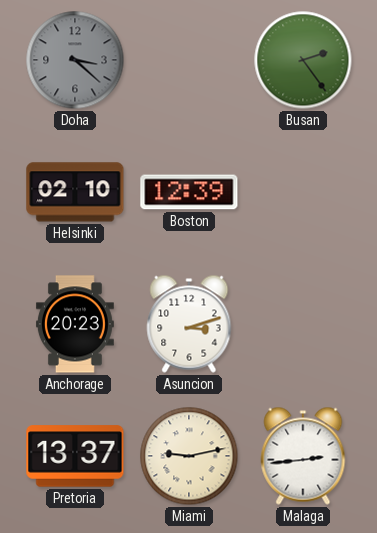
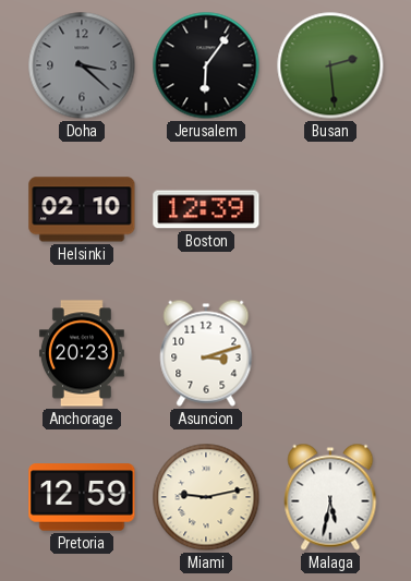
Jerusalem: none -> 6:06 (206, 65)
Busan: 2:24 -> 2:29 (330, 65)
Pretoria: 13:37 -> 12:59 (82, 497)
Malaga: 2:44 -> 5:32 (330, 497)
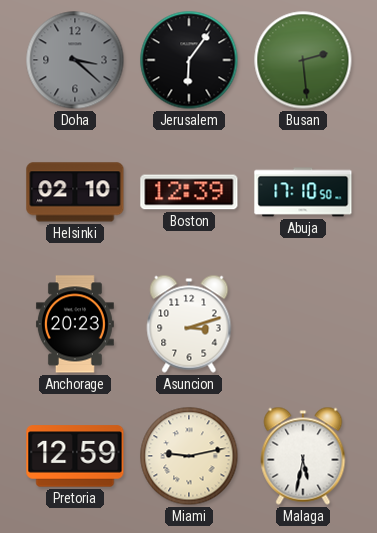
Abuja: none -> 17:10 (303, 192)
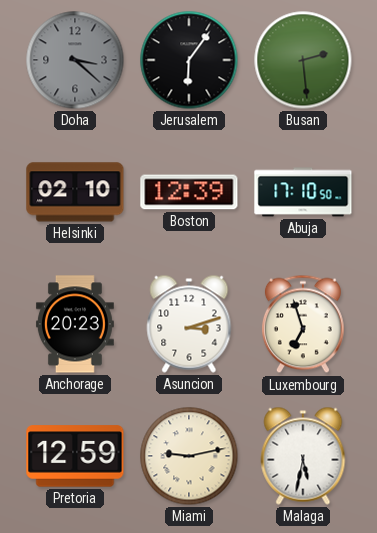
Luxembourg: none -> 6:57 (303, 324)
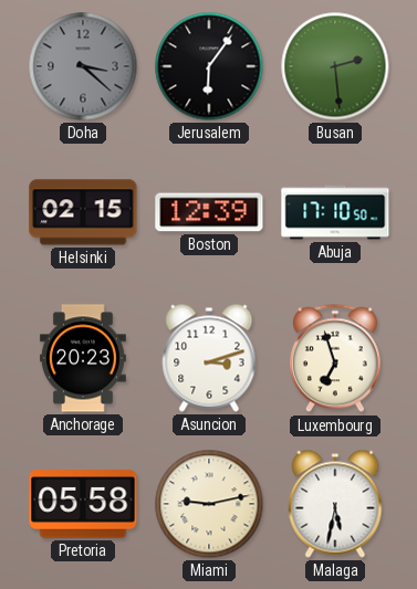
Helsinki: 02:10 -> 02:15 (83, 212)
Pretoria: 12:59 -> 05:58 (83, 504)
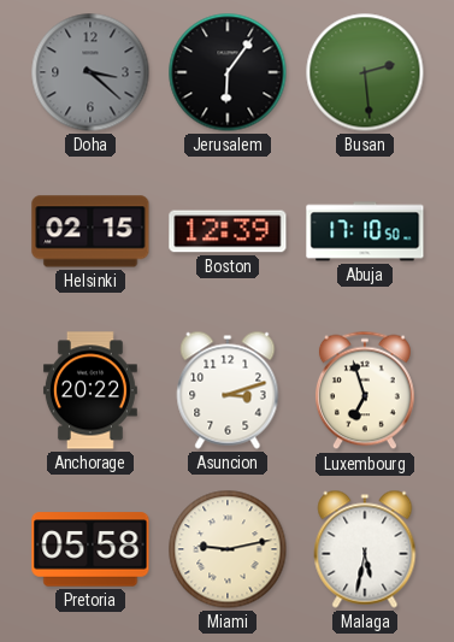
Anchorage: 20:23 -> 20:22 (90, 390)
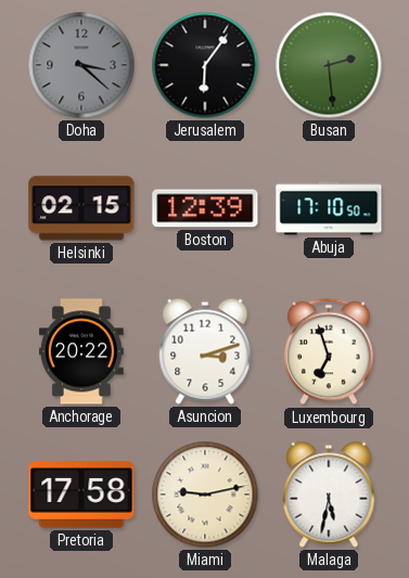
Pretoria: 05:58 -> 17:58 (81, 494)
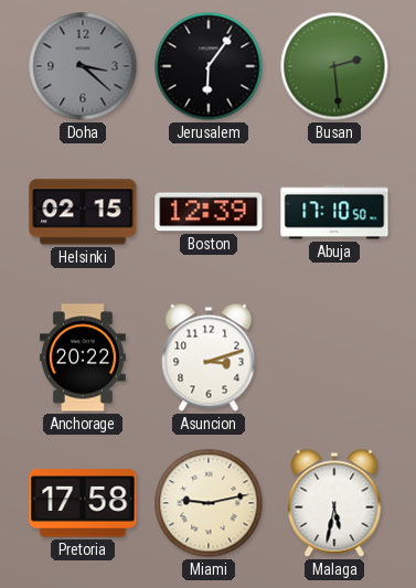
Luxembourg: 6:57 -> none (329, 351)
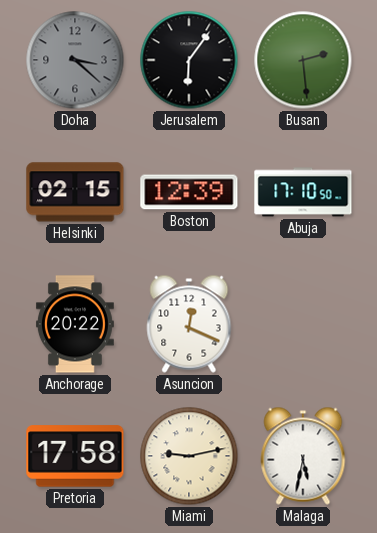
Asuncion: 3:12 -> 12:19 (189, 324)
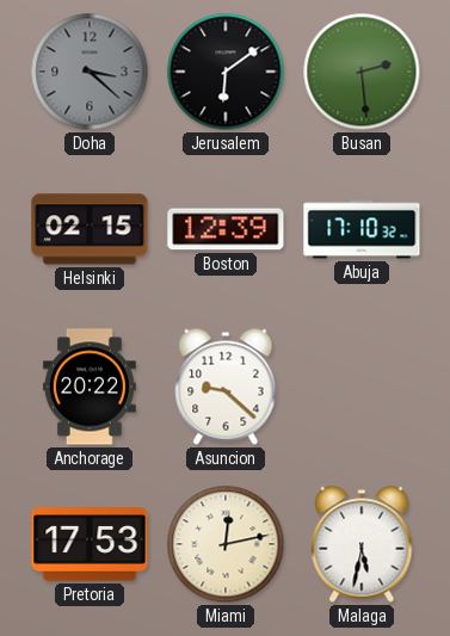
Jerusalem: 6:06 -> 6:09 (226, 72)
Abuja: 17:10:50 -> 17:10:32 (362, 229)
Asuncion: 12:19 -> 9:22 (226, 387)
Pretoria: 17:58 -> 17:53 (90, 544)
Miami: 9:13 -> 12:13 (226, 544)
